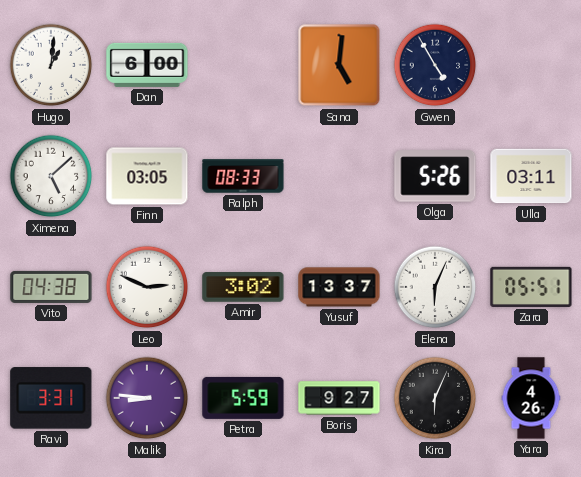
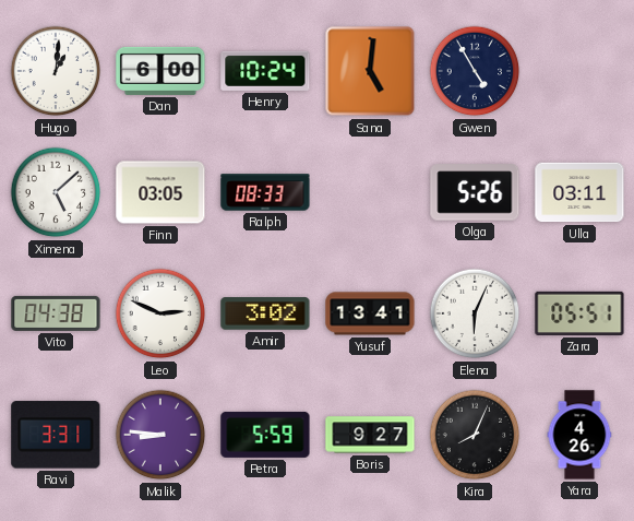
Henry: none -> 10:24 (265, 71)
Yusuf: 13:37 -> 13:41 (370, 313)
Kira: 6:04 -> 8:04 (475, 435)
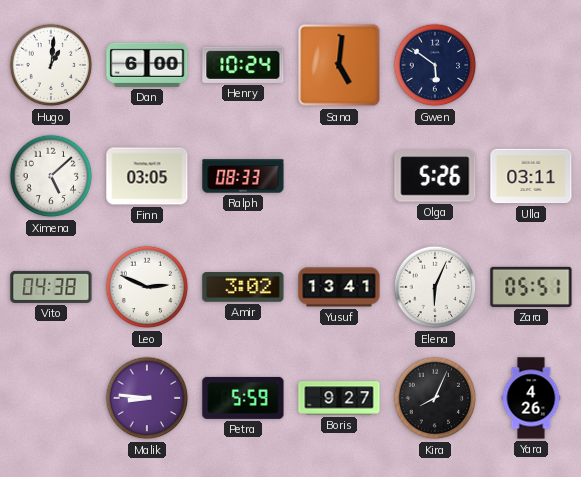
Gwen: 4:55 -> 5:51 (435, 65)
Ravi: 3:31 -> none (56, 435)
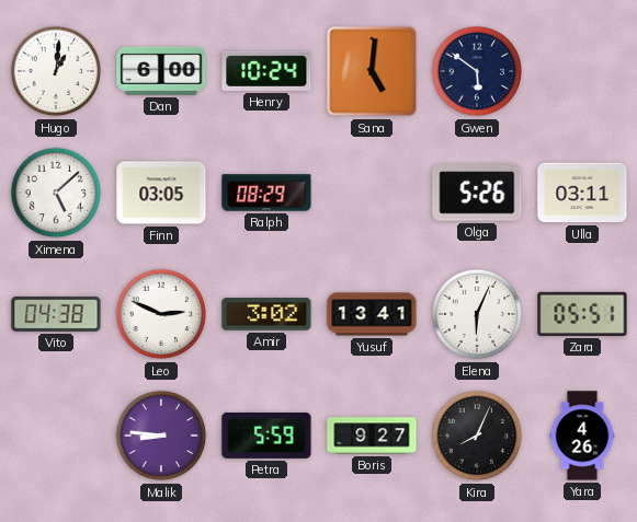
Ralph: 08:33 -> 08:29 (266, 193)
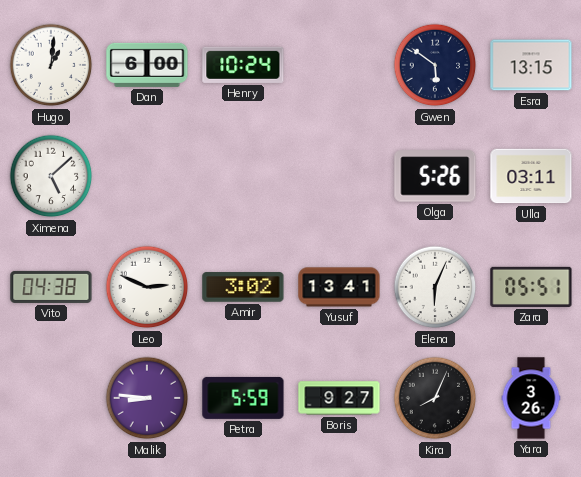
Sana: 5:01 -> none (372, 71)
Esra: none -> 13:15 (531, 65)
Finn: 03:05 -> none (161, 193)
Ralph: 08:29 -> none (266, 193)
Yara: 4:26 -> 3:26 (531, 398)
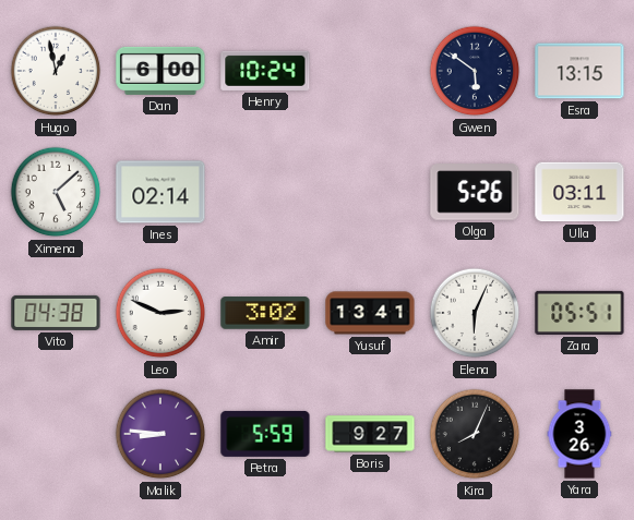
Hugo: 1:01 -> 12:58 (56, 71)
Ines: none -> 02:14 (160, 192)
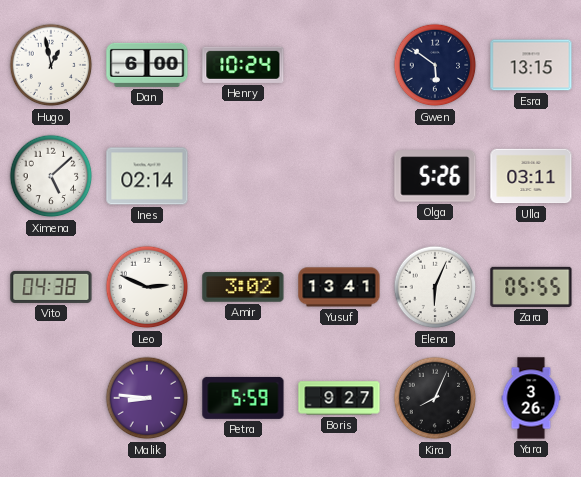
Zara: 05:51 -> 05:55 (531, 287)
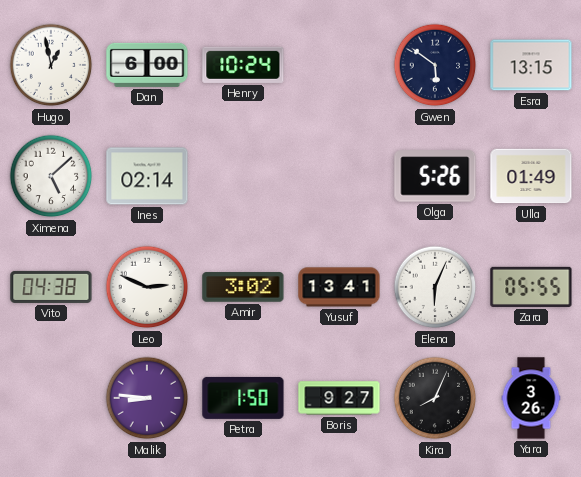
Ulla: 03:11 -> 01:49 (531, 176)
Petra: 5:59 -> 1:50 (243, 398)
